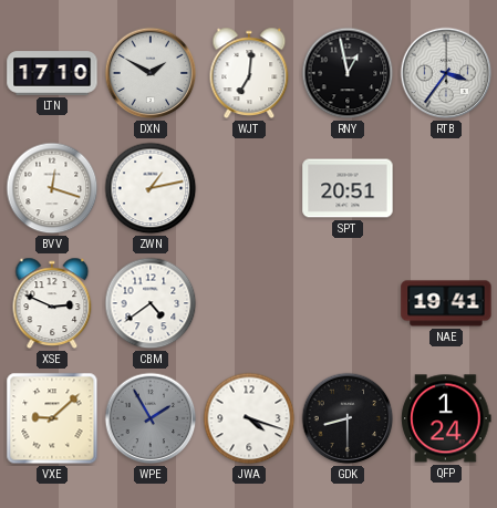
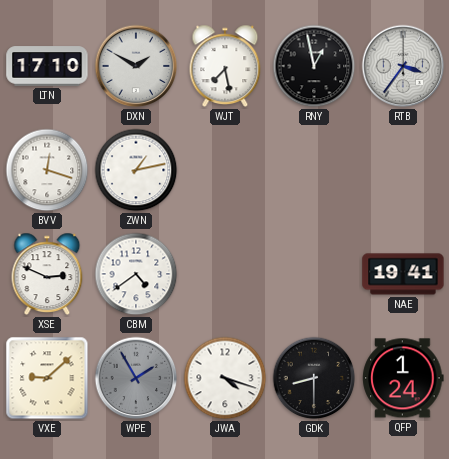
WJT: 7:01 -> 7:28 (225, 66)
SPT: 20:51 -> none (348, 188)
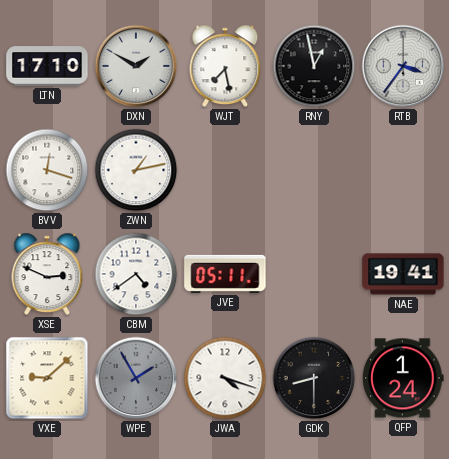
JVE: none -> 05:11 (225, 274)
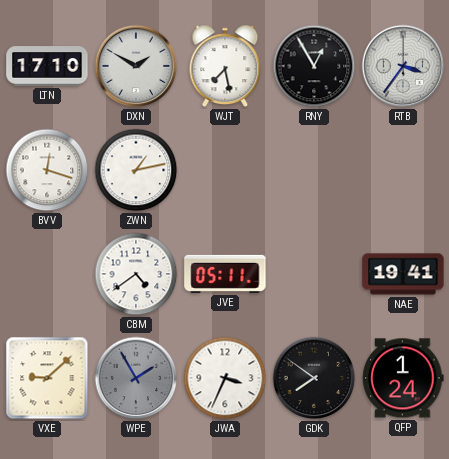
RNY: 12:58 -> 12:55 (314, 66)
XSE: 2:49 -> none (47, 274)
JWA: 4:18 -> 3:34 (225, 378)
GDK: 8:30 -> 7:51 (314, 378)
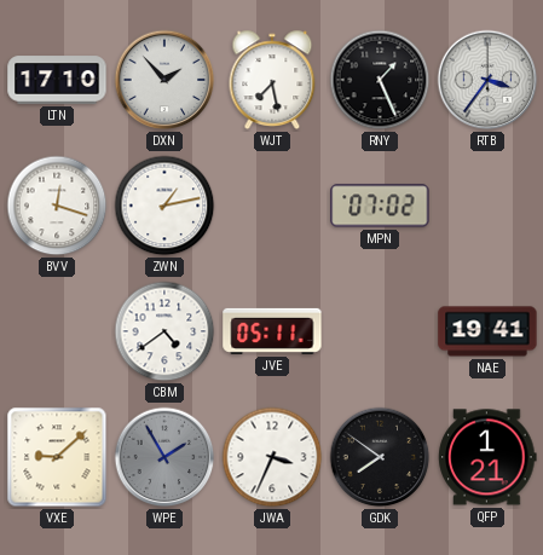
DXN: 1:50 -> 1:53 (164, 80)
RNY: 12:55 -> 1:26 (380, 80)
MPN: none -> 07:02 (380, 206)
QFP: 1:24 -> 1:21 (487, 457)
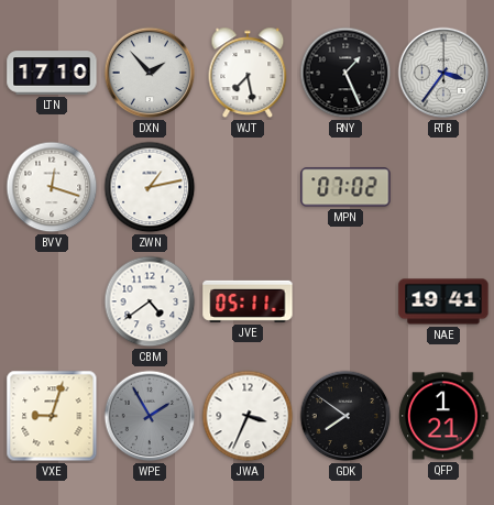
VXE: 9:08 -> 9:03 (52, 416)
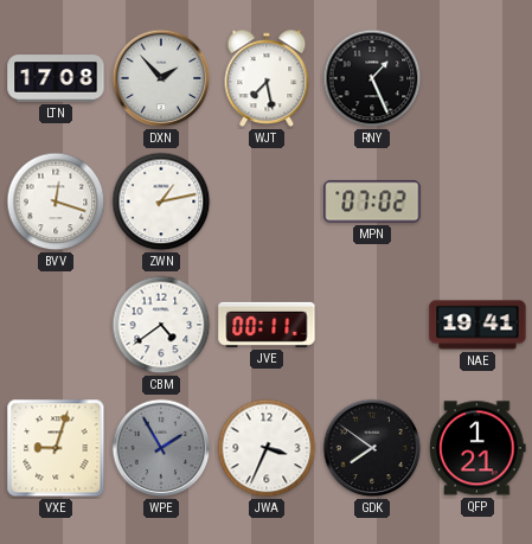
LTN: 17:10 -> 17:08 (56, 78)
RTB: 3:36 -> none (443, 73)
JVE: 05:11 -> 00:11 (267, 325)
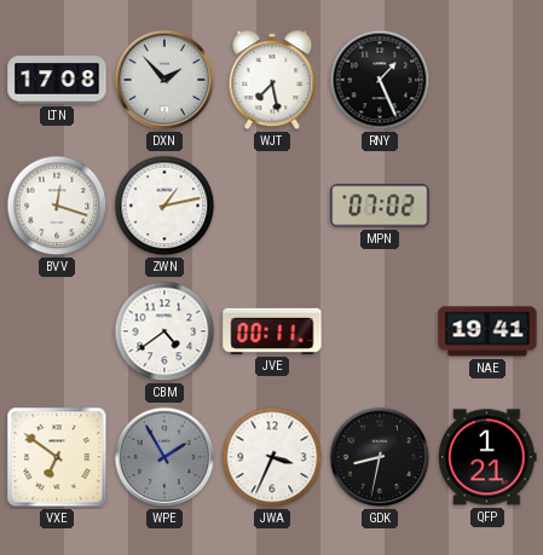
VXE: 9:03 -> 6:51 (57, 457)
GDK: 7:51 -> 8:32 (380, 457)
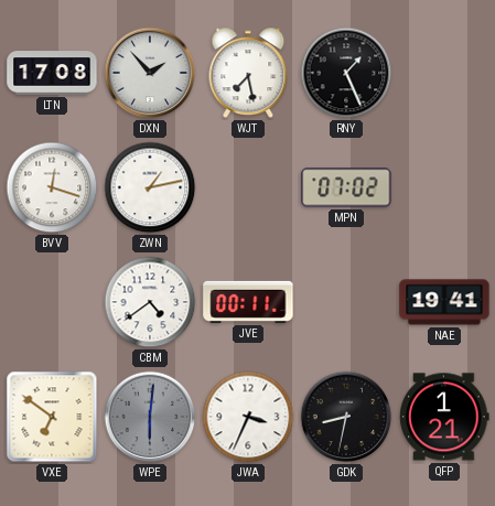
WPE: 1:55 -> 6:01 (150, 417)
